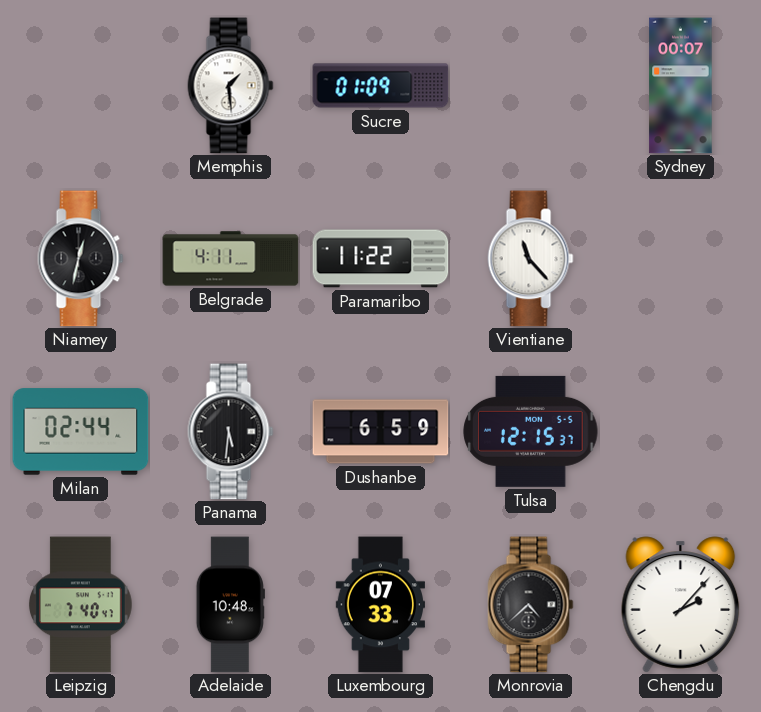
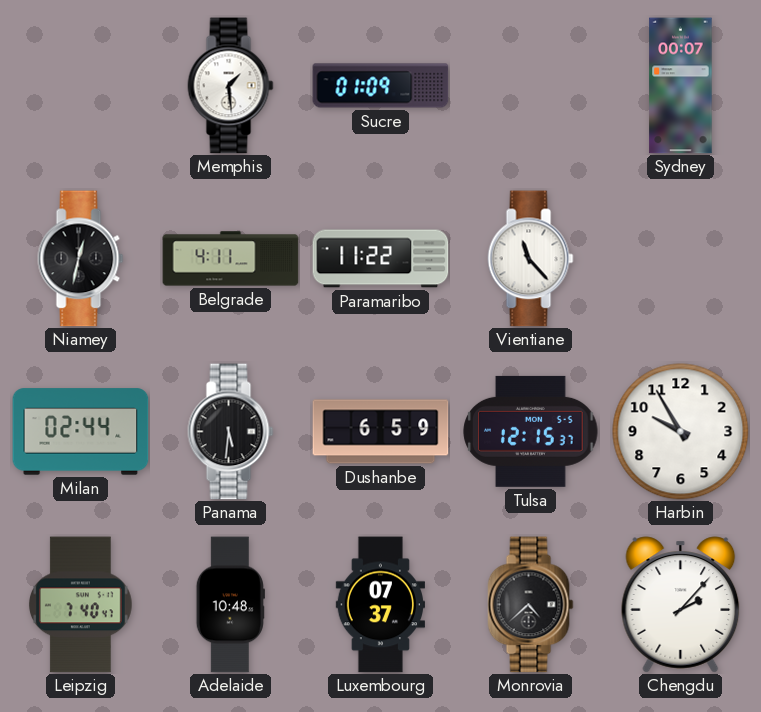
Harbin: none -> 9:55 (681, 432)
Luxembourg: 07:33 -> 07:37 (380, 605)
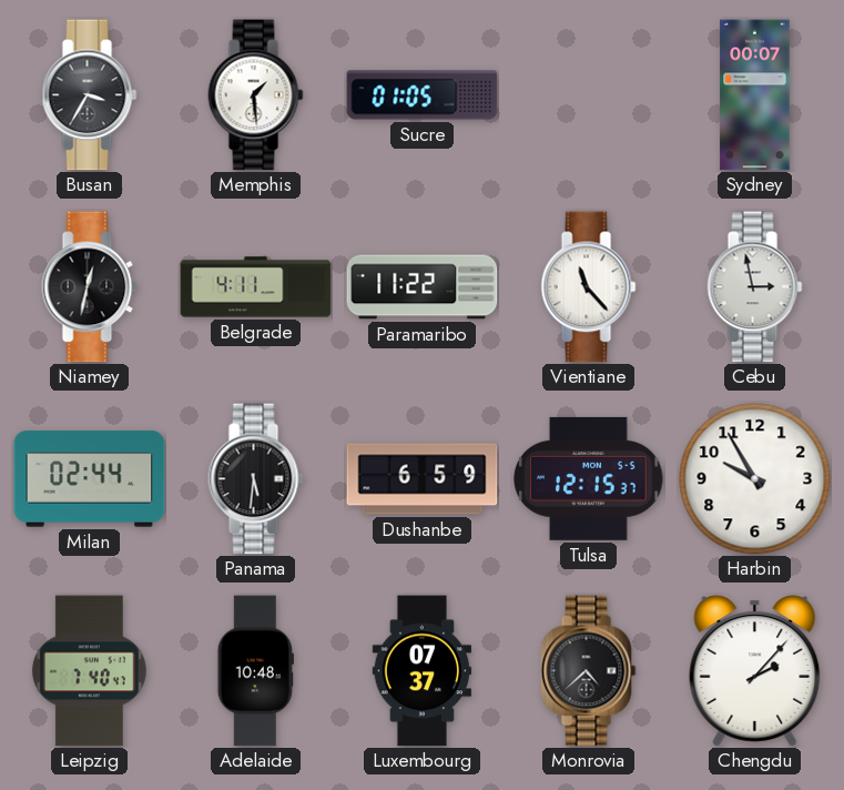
Busan: none -> 3:35 (90, 95)
Sucre: 01:09 -> 01:05 (423, 95)
Cebu: none -> 2:58 (755, 287)
